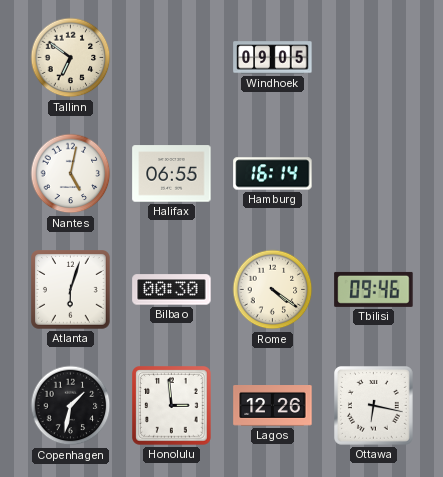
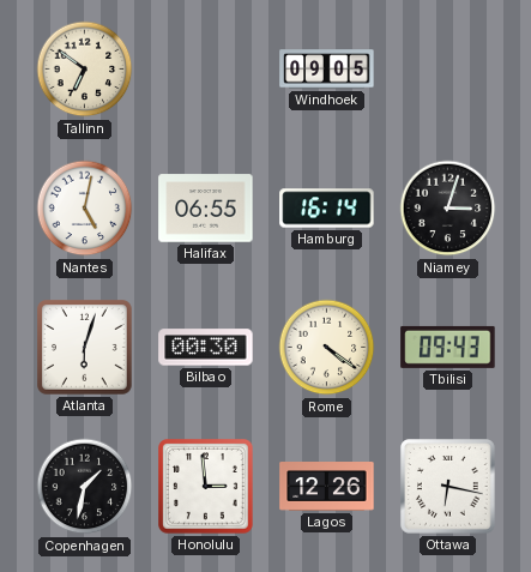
Niamey: none -> 3:03 (448, 209)
Tbilisi: 09:46 -> 09:43 (448, 347)
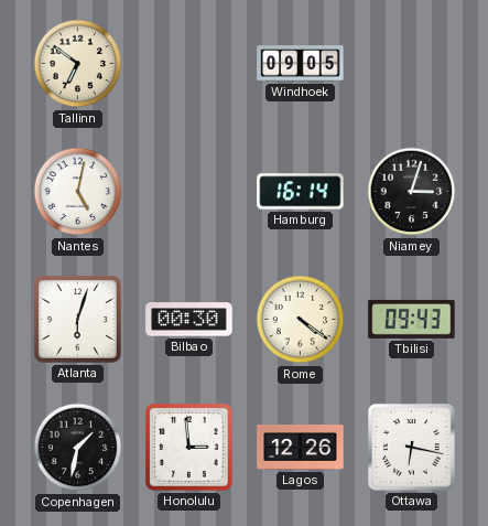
Halifax: 06:55 -> none (206, 209)
